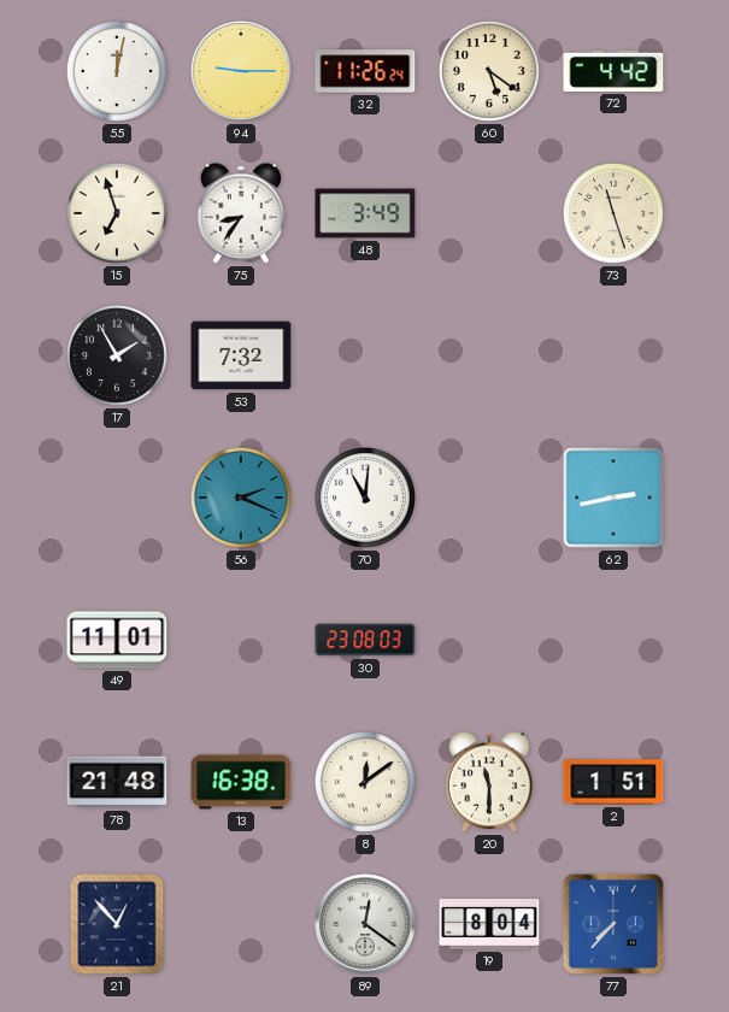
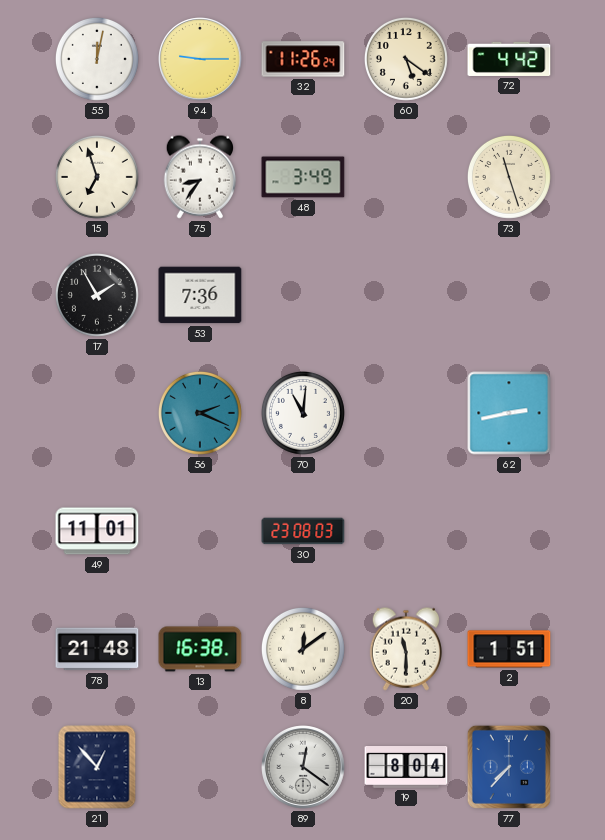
53: 7:32 -> 7:36 (200, 295)
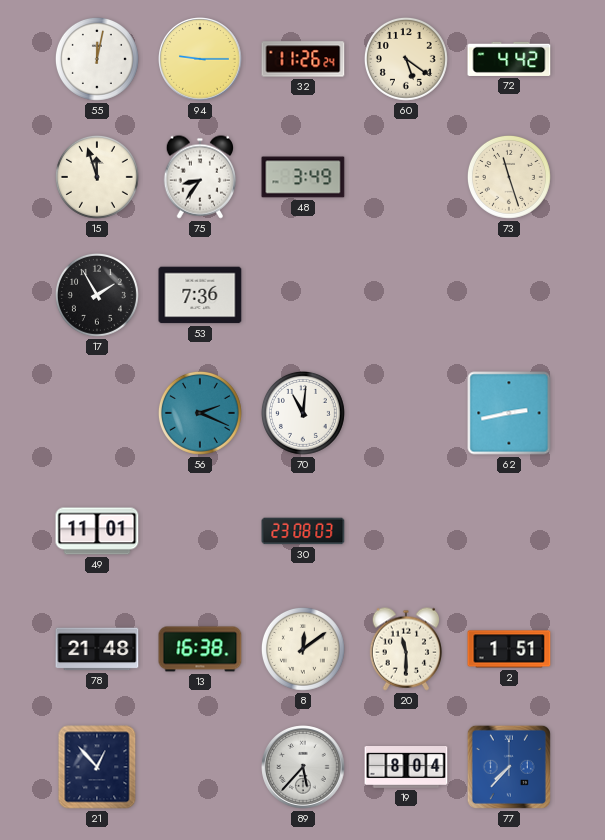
15: 6:57 -> 11:57 (97, 177)
89: 12:21 -> 5:37 (303, 767)
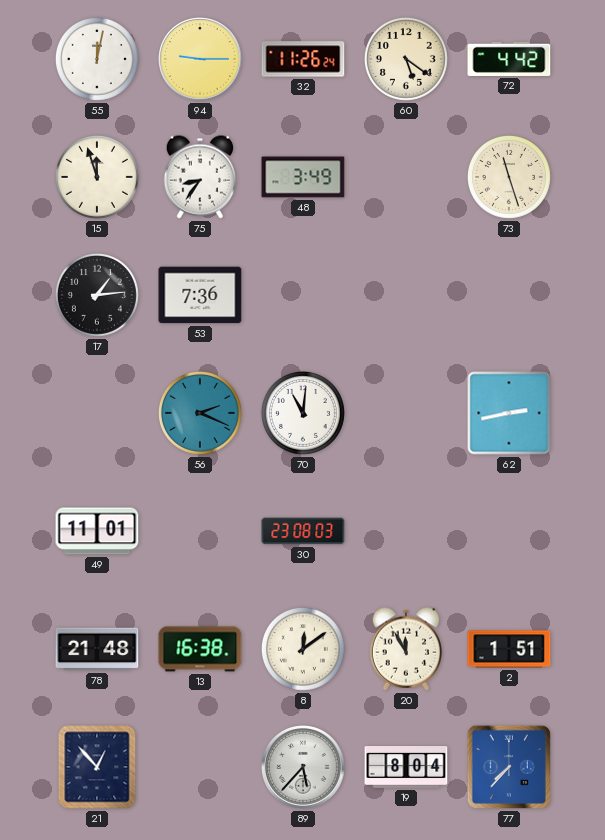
17: 1:55 -> 1:14 (97, 295)
20: 11:30 -> 11:55 (406, 649)
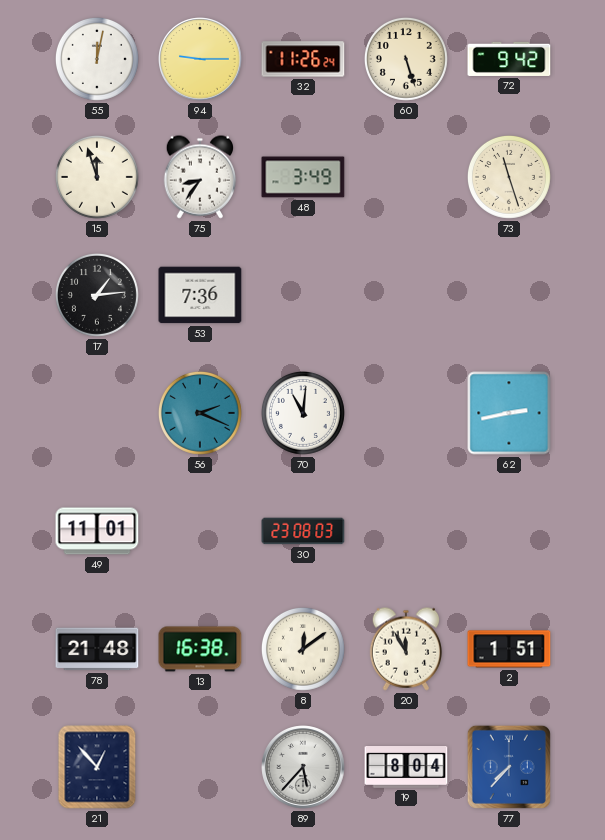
60: 5:21 -> 5:27 (406, 59)
72: 4:42 -> 9:42 (509, 59)
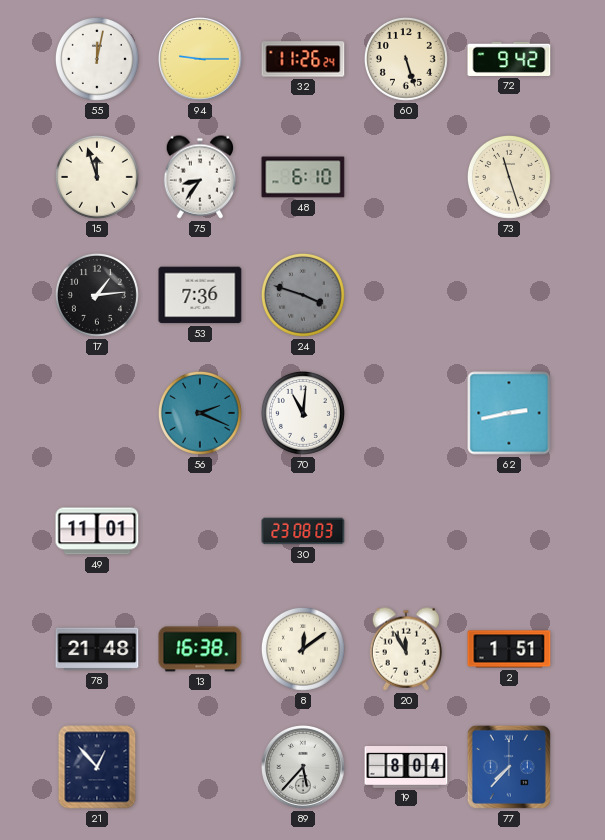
48: 3:49 -> 6:10 (303, 177)
24: none -> 3:48 (303, 295)
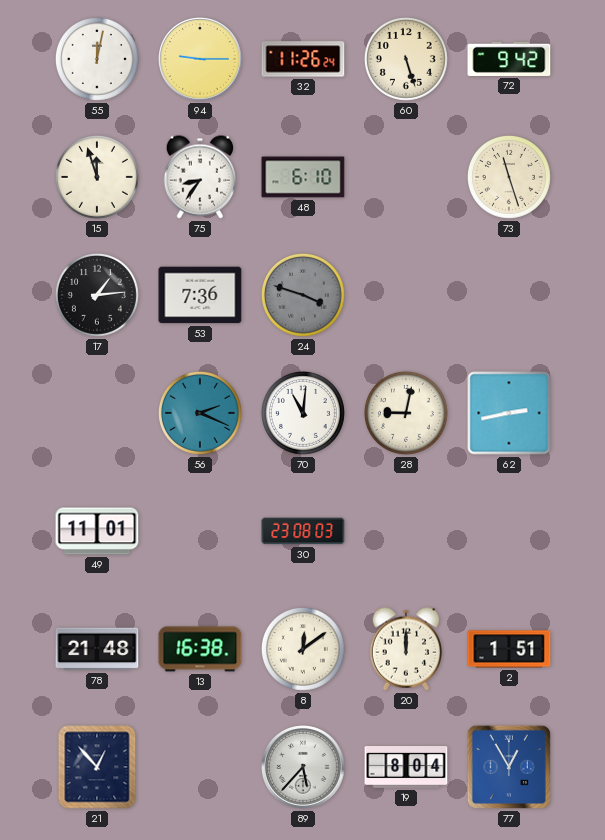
28: none -> 9:02 (406, 413)
20: 11:55 -> 12:00 (406, 649)
77: 7:37 -> 12:55 (509, 767)
